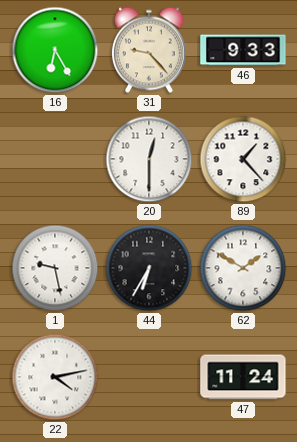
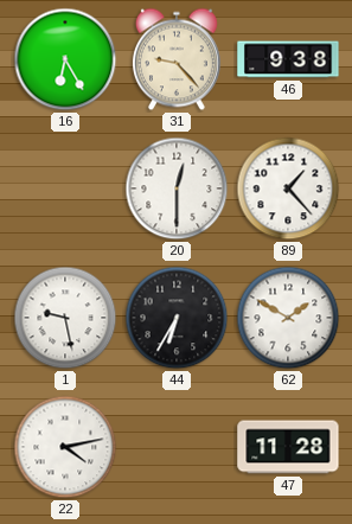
46: 9:33 -> 9:38 (288, 59)
47: 11:24 -> 11:28 (288, 447)
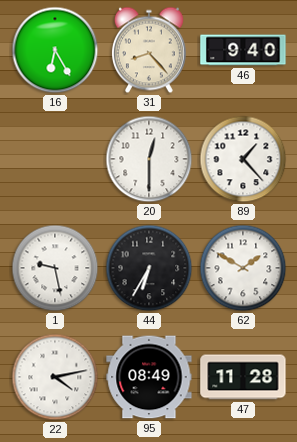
31: 9:23 -> 8:23 (149, 50)
46: 9:38 -> 9:40 (243, 50)
95: none -> 08:49 (149, 377)
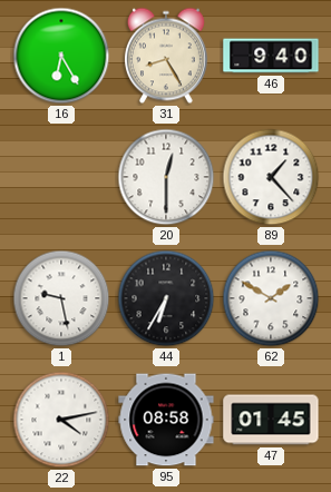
31: 8:23 -> 8:25 (166, 56)
95: 08:49 -> 08:58 (166, 420)
47: 11:28 -> 01:45 (271, 420)
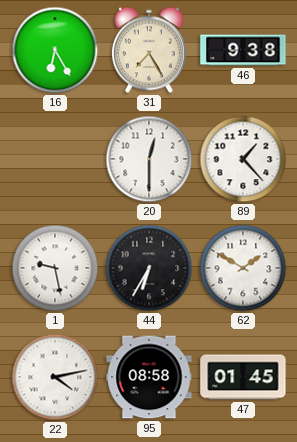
31: 8:25 -> 7:25 (149, 50)
46: 9:40 -> 9:38 (243, 50)
